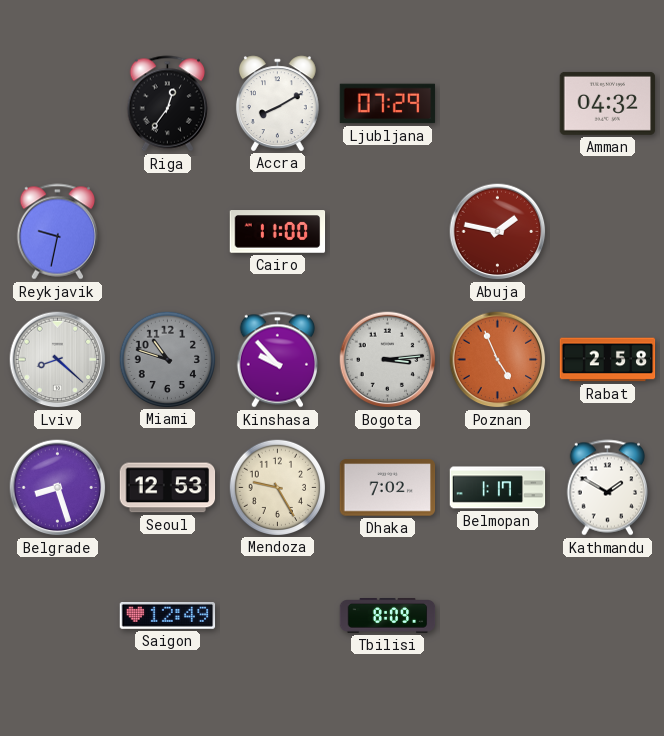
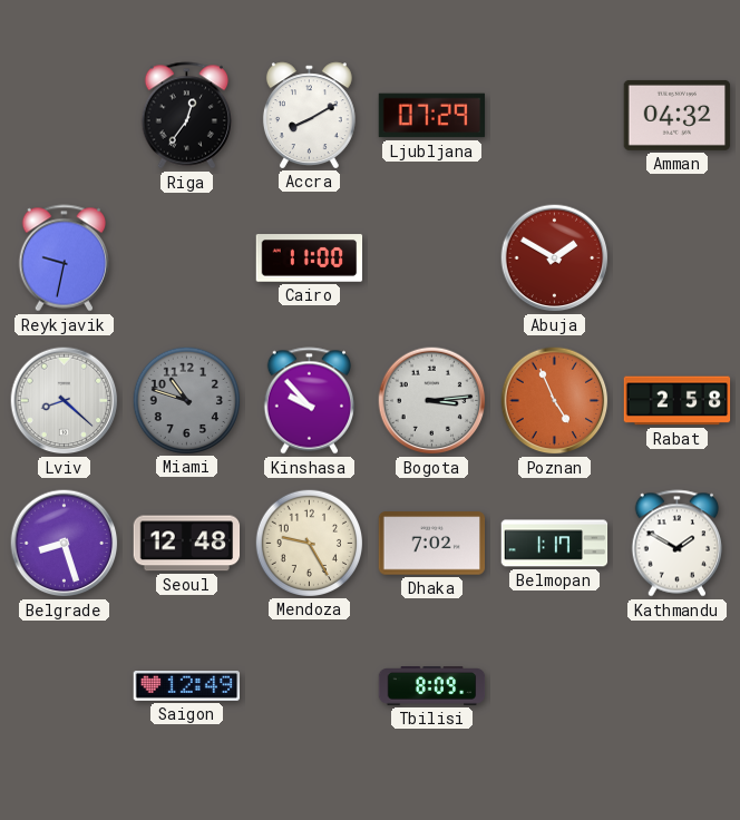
Abuja: 1:47 -> 1:50 (555, 258)
Seoul: 12:53 -> 12:48 (187, 544)
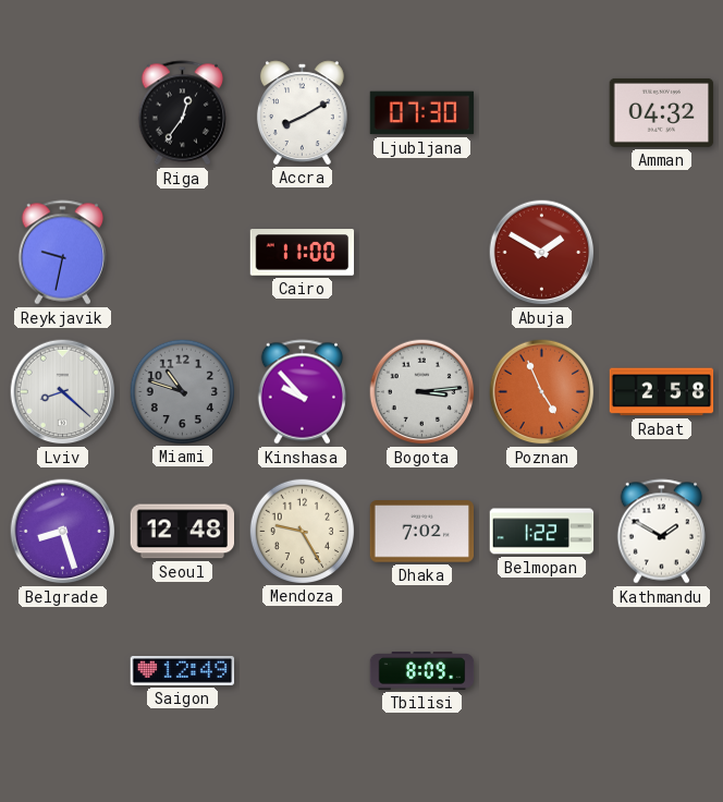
Ljubljana: 07:29 -> 07:30 (422, 113)
Belmopan: 1:17 -> 1:22 (542, 532)
